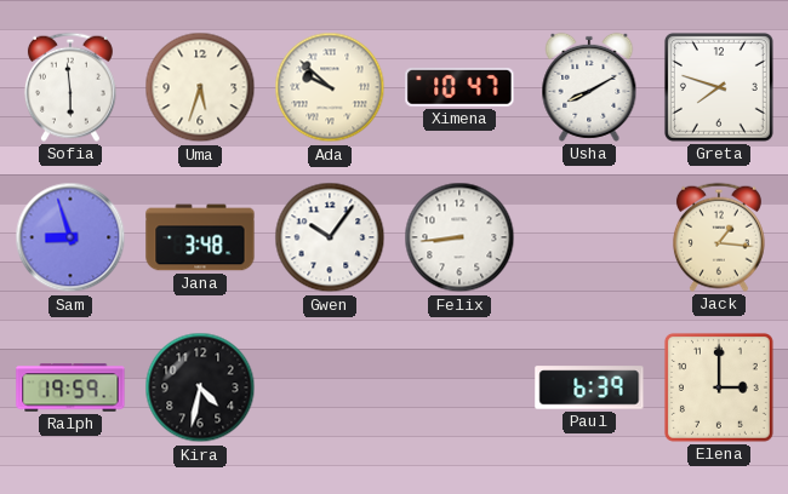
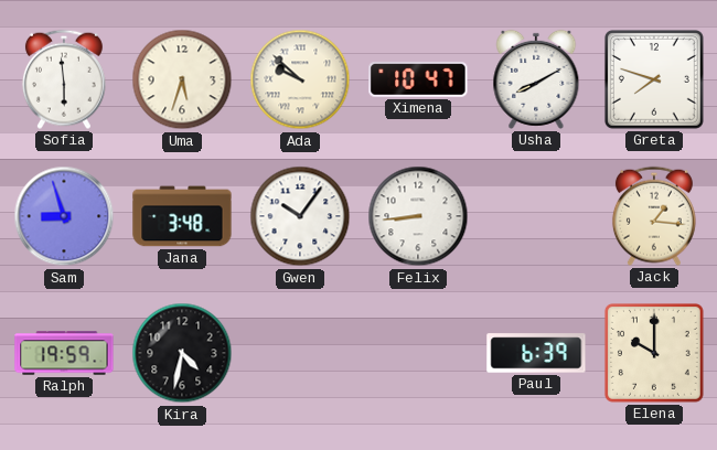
Elena: 3:00 -> 10:00 (654, 353)
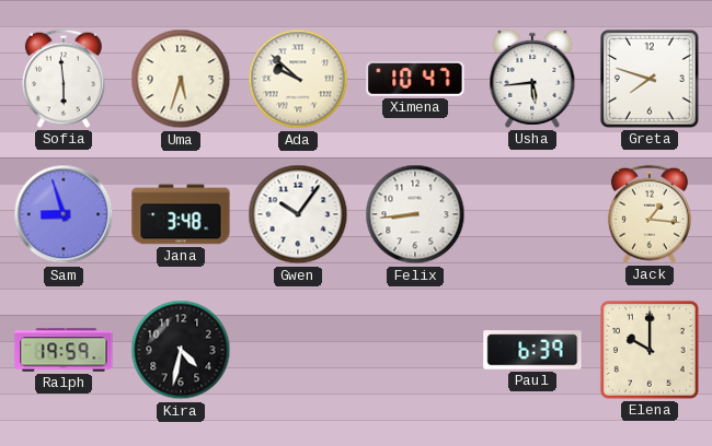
Usha: 8:10 -> 5:44 (532, 79)
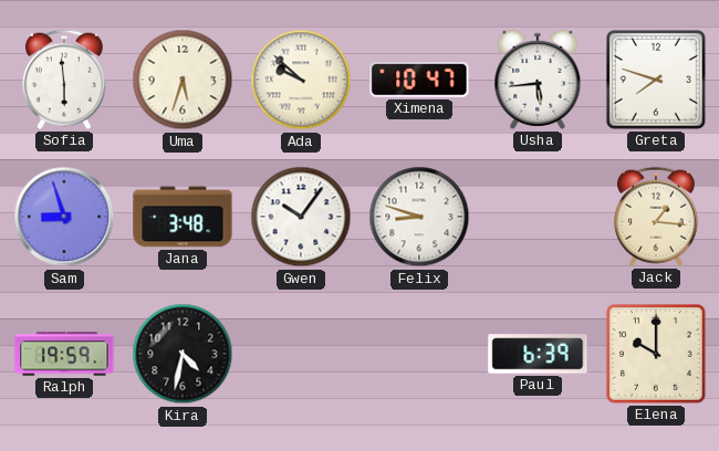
Felix: 8:44 -> 8:48 (419, 217)
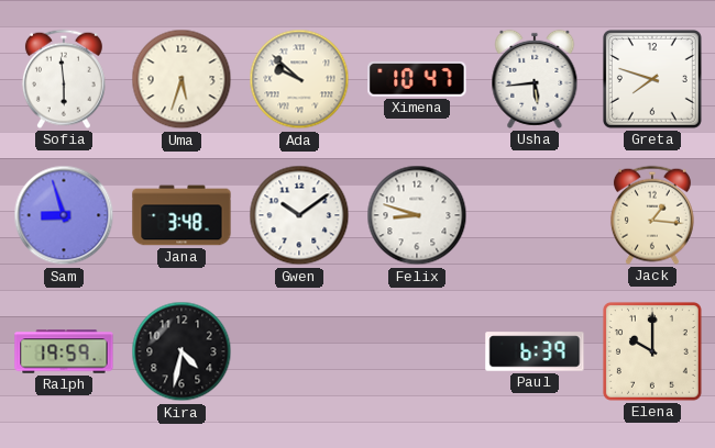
Gwen: 10:06 -> 10:09 (299, 215)
